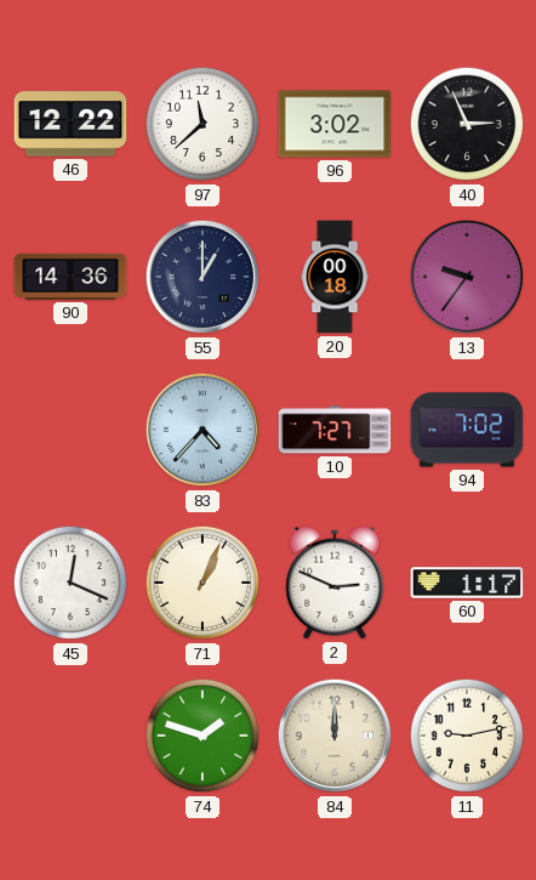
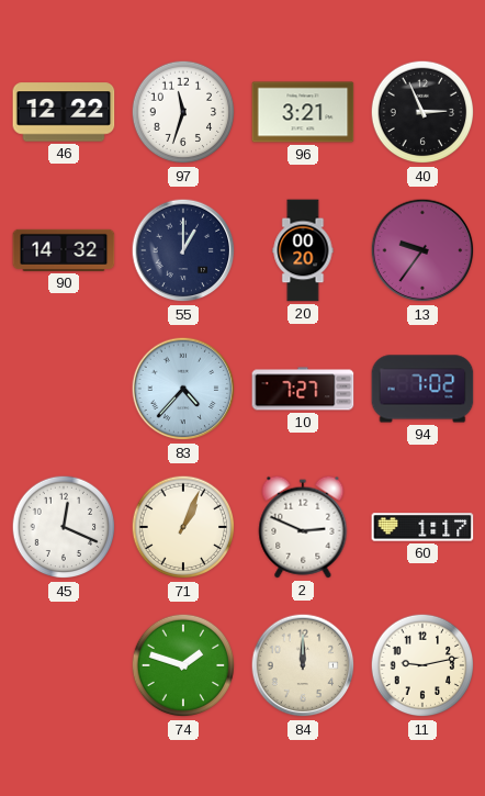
97: 11:38 -> 11:33 (183, 112)
96: 3:02 -> 3:21 (303, 112)
90: 14:36 -> 14:32 (64, 250)
20: 00:18 -> 00:20 (303, 250)
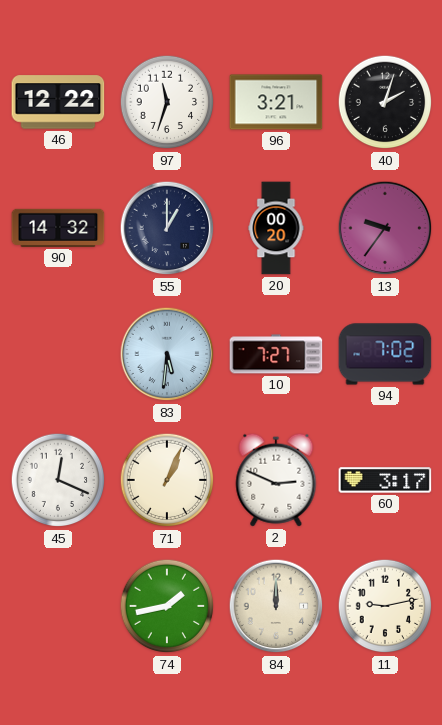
40: 2:56 -> 2:03 (385, 102)
83: 4:37 -> 5:31 (167, 354)
60: 1:17 -> 3:17 (385, 480)
74: 1:48 -> 1:43 (167, 606)
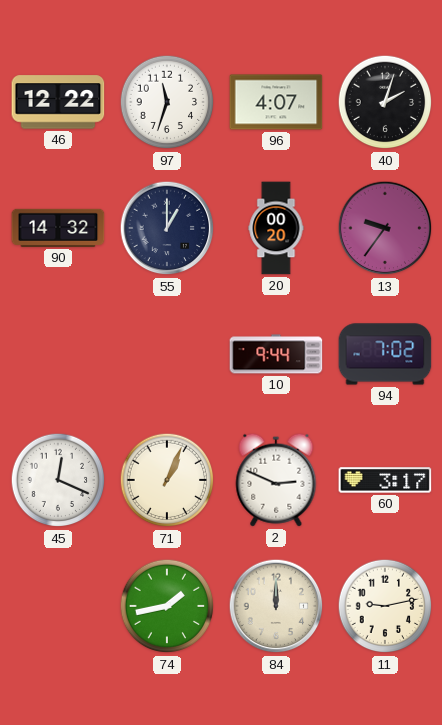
96: 3:21 -> 4:07 (276, 102)
83: 5:31 -> none (167, 354)
10: 7:27 -> 9:44 (276, 354)
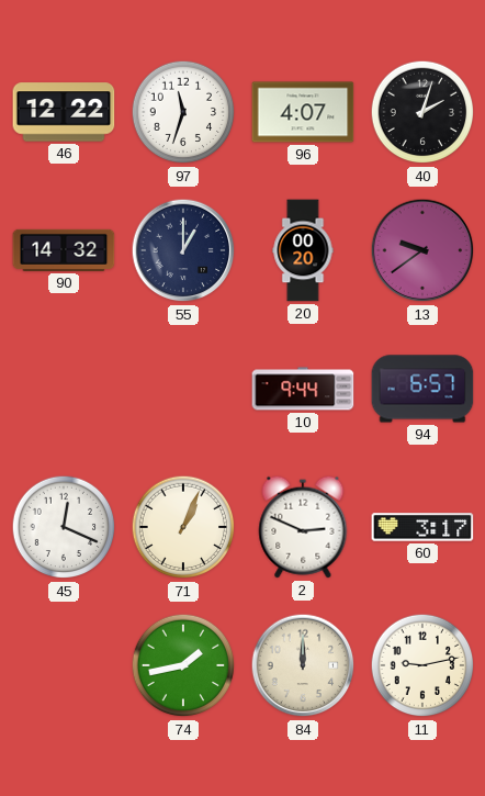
13: 9:36 -> 9:39 (422, 250)
94: 7:02 -> 6:57 (422, 389)
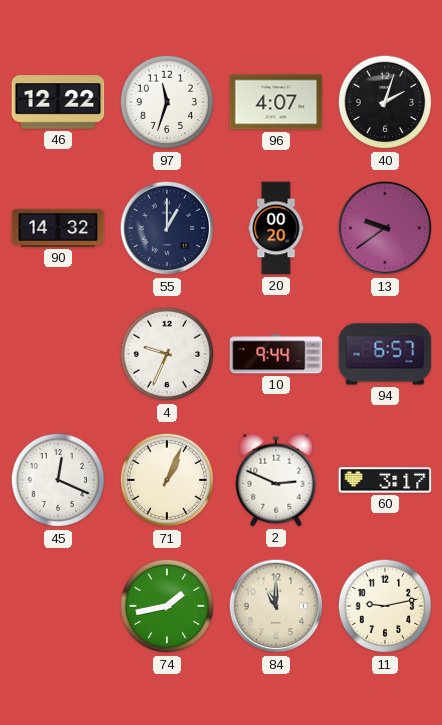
4: none -> 9:34 (167, 354)
84: 12:00 -> 11:00 (276, 606)
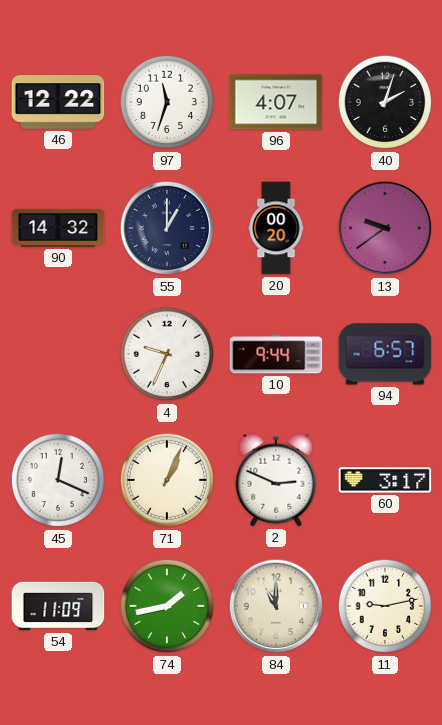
54: none -> 11:09 (58, 606)
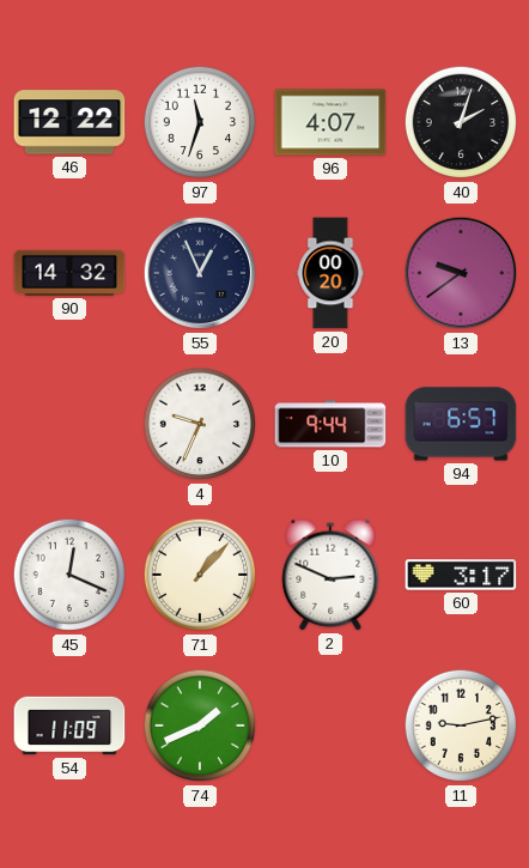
55: 1:00 -> 12:56 (200, 273)
71: 1:04 -> 1:07 (200, 575)
74: 1:43 -> 1:41 (200, 726)
84: 11:00 -> none (276, 606)
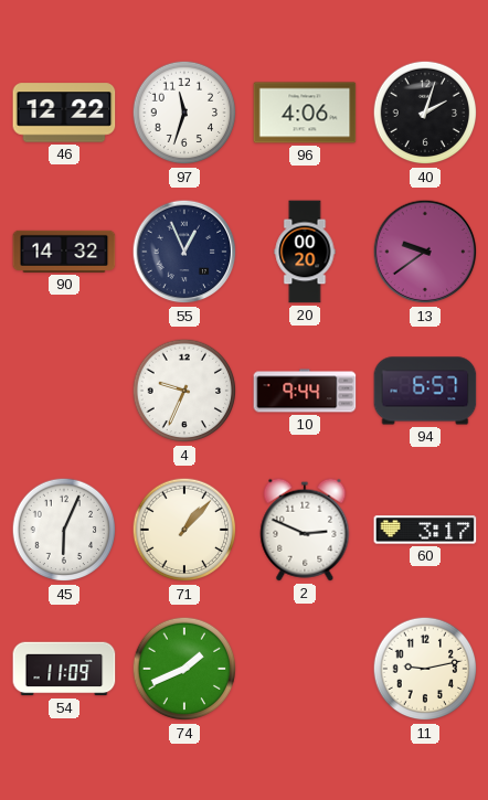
96: 4:07 -> 4:06 (305, 113)
45: 12:19 -> 6:04 (64, 530)
